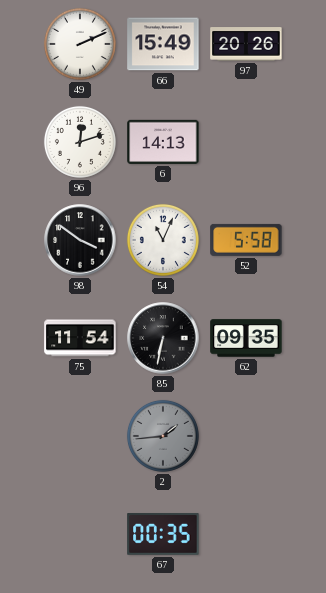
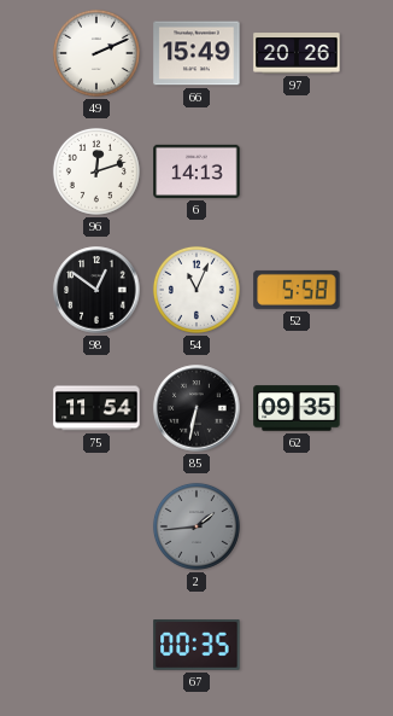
98: 3:51 -> 12:51 (96, 290)
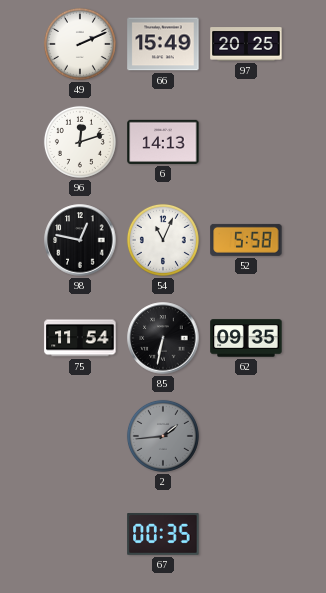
97: 20:26 -> 20:25 (246, 44)
98: 12:51 -> 12:47 (80, 240)
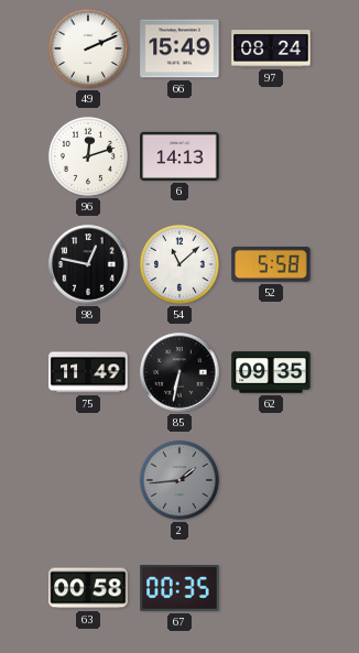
97: 20:25 -> 08:24 (271, 48)
54: 11:04 -> 11:08 (179, 264)
75: 11:54 -> 11:49 (88, 372)
63: none -> 00:58 (88, 588)
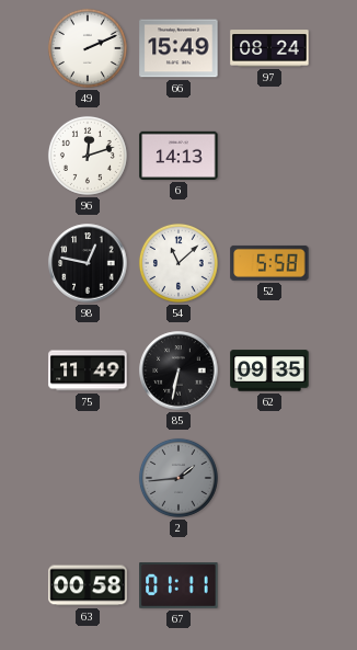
67: 00:35 -> 01:11 (178, 586)
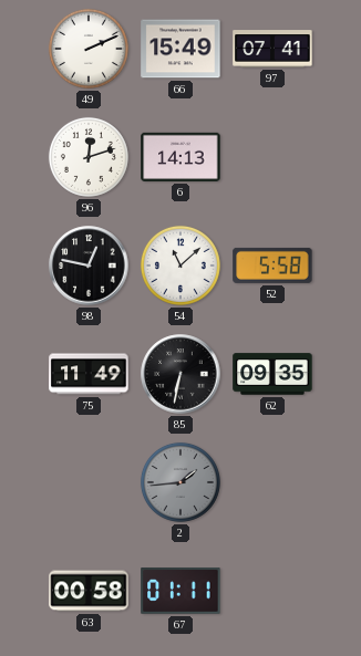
97: 08:24 -> 07:41 (272, 49)
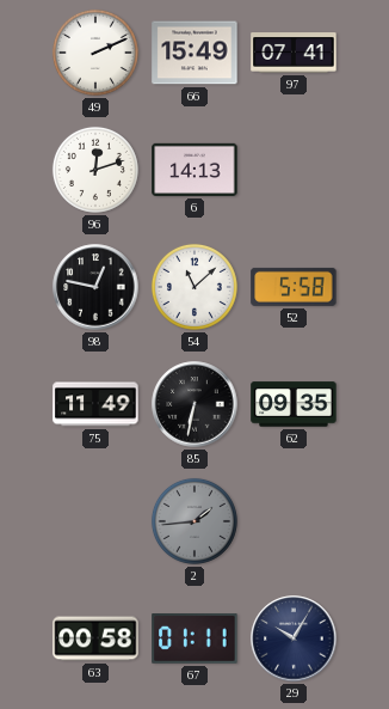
29: none -> 10:05 (294, 638)
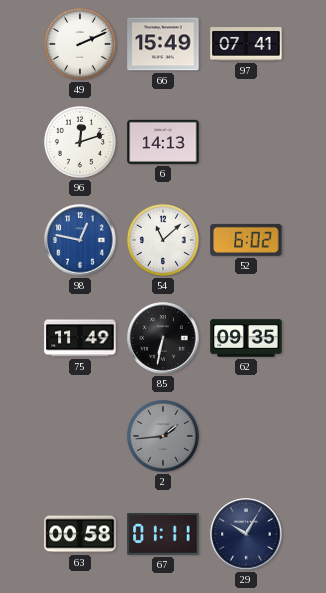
98 dial: black -> blue (80, 240)
52: 5:58 -> 6:02 (246, 240)
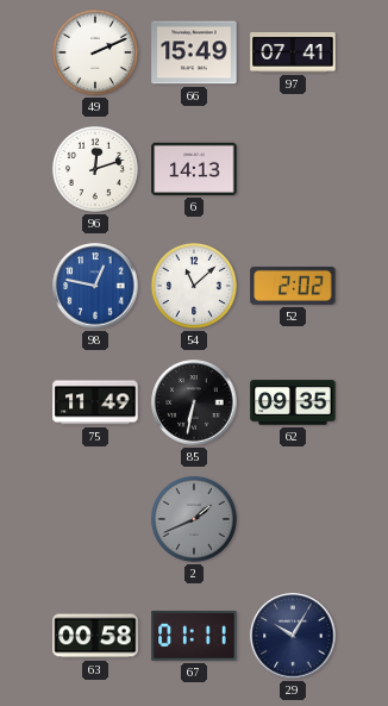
52: 6:02 -> 2:02 (293, 286)
2: 1:44 -> 1:41 (194, 519)
